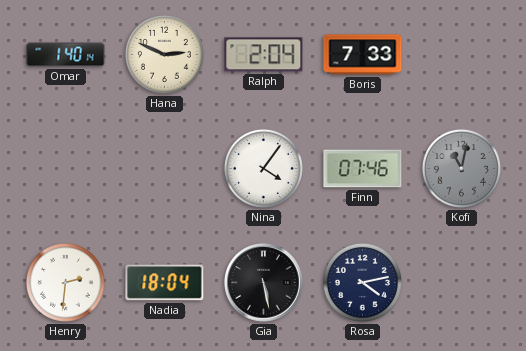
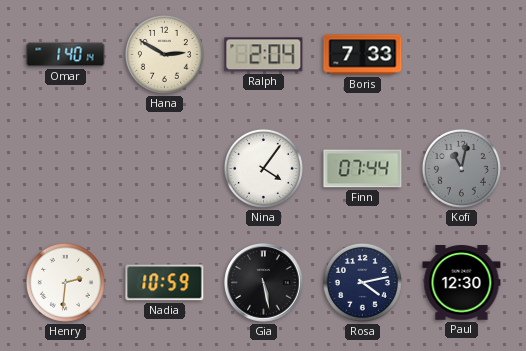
Hana: 2:49 -> 2:50 (164, 54)
Finn: 07:46 -> 07:44 (363, 169)
Nadia: 18:04 -> 10:59 (165, 283)
Paul: none -> 12:30 (462, 283)
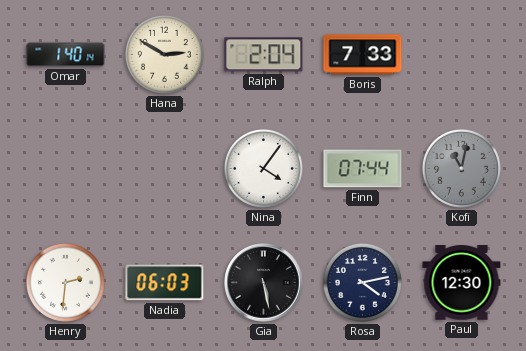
Nadia: 10:59 -> 06:03 (165, 283)
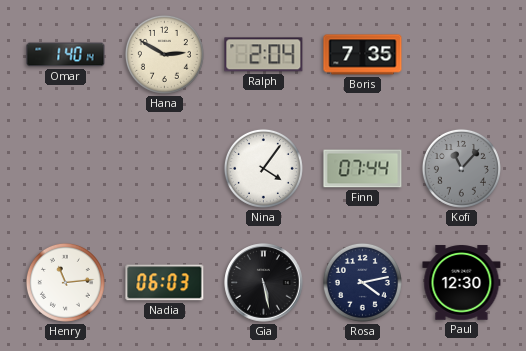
Boris: 7:33 -> 7:35 (363, 55)
Kofi: 11:02 -> 11:07 (461, 168)
Henry: 2:31 -> 11:14 (65, 282)
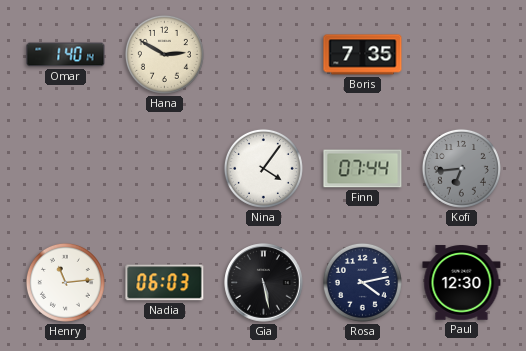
Ralph: 2:04 -> none (264, 55)
Kofi: 11:07 -> 6:44 (461, 168)
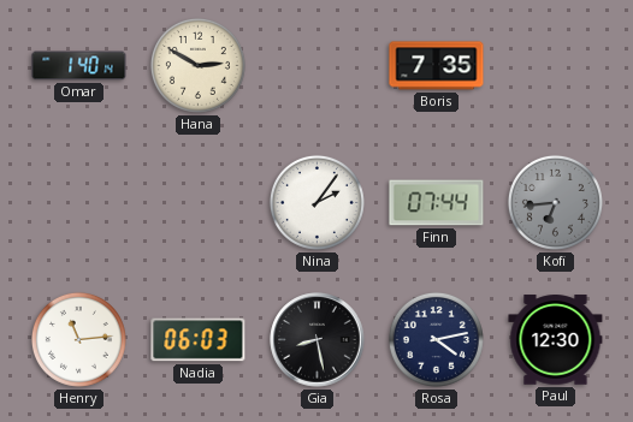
Nina: 4:06 -> 2:06 (316, 202)
Gia: 5:28 -> 8:28 (318, 340)
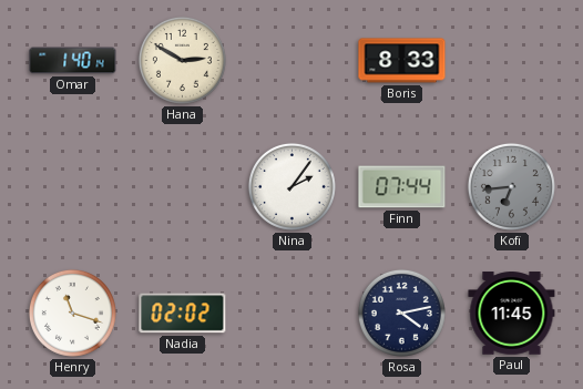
Boris: 7:35 -> 8:33 (402, 61)
Henry: 11:14 -> 11:18 (72, 313)
Nadia: 06:03 -> 02:02 (183, 314)
Gia: 8:28 -> none (318, 340)
Paul: 12:30 -> 11:45 (512, 314)
